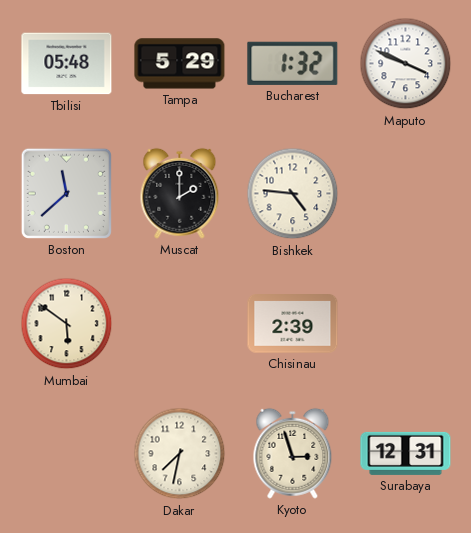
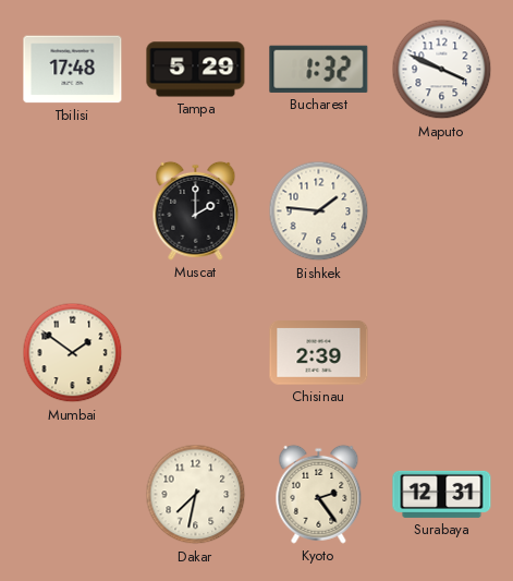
Tbilisi: 05:48 -> 17:48 (73, 70)
Boston: 11:38 -> none (66, 193)
Bishkek: 4:46 -> 1:46 (319, 211)
Mumbai: 5:51 -> 1:51 (73, 353)
Kyoto: 2:57 -> 2:24 (319, 494)
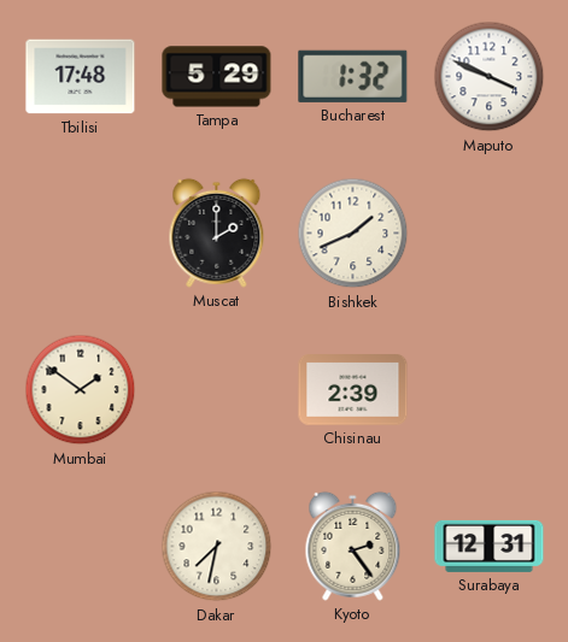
Bishkek: 1:46 -> 1:41 (353, 234)
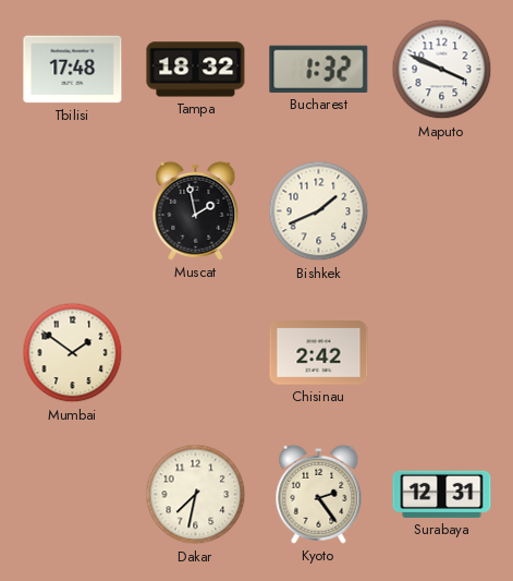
Tampa: 5:29 -> 18:32 (196, 70)
Muscat: 2:00 -> 1:58 (196, 210)
Chisinau: 2:39 -> 2:42 (319, 353)
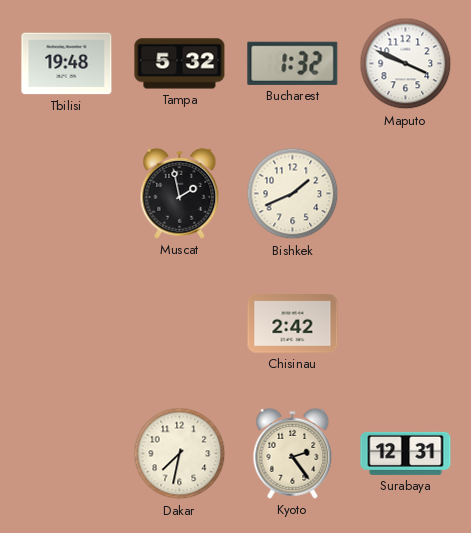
Tbilisi: 17:48 -> 19:48 (67, 64)
Tampa: 18:32 -> 5:32 (180, 64)
Mumbai: 1:51 -> none (73, 353)
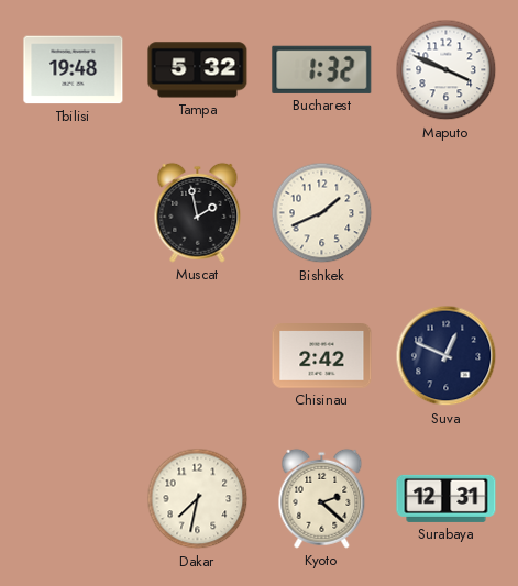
Suva: none -> 12:49 (447, 356)
Kyoto: 2:24 -> 2:22 (322, 498)
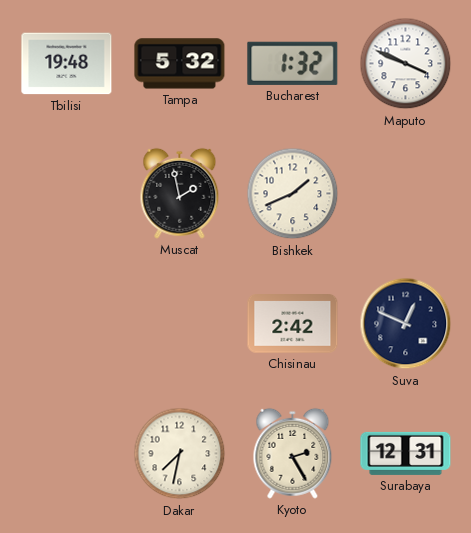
Kyoto: 2:22 -> 2:25 (293, 453)
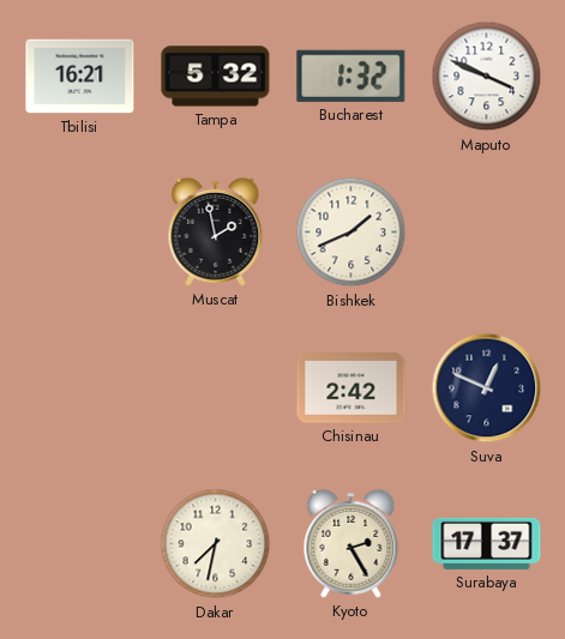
Tbilisi: 19:48 -> 16:21 (80, 77)
Surabaya: 12:31 -> 17:37 (487, 543)
